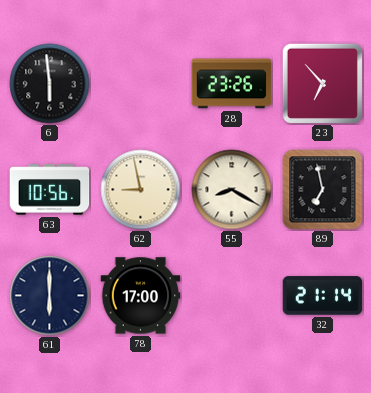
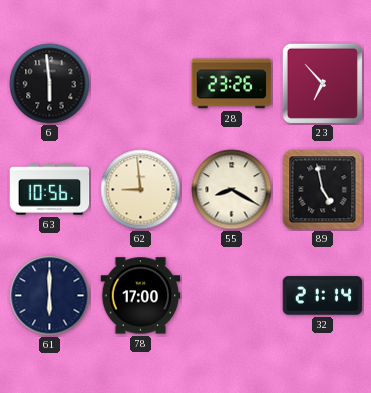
62: 8:58 -> 8:59 (141, 190)
89: 6:58 -> 4:58 (323, 190)
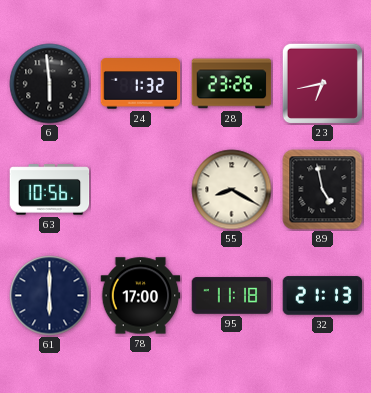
24: none -> 1:32 (141, 84)
23: 6:53 -> 6:43 (322, 83)
62: 8:59 -> none (141, 190)
95: none -> 11:18 (232, 296)
32: 21:14 -> 21:13 (323, 296)
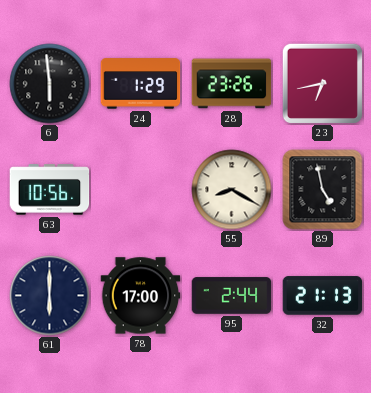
24: 1:32 -> 1:29 (141, 84)
95: 11:18 -> 2:44 (232, 296)
